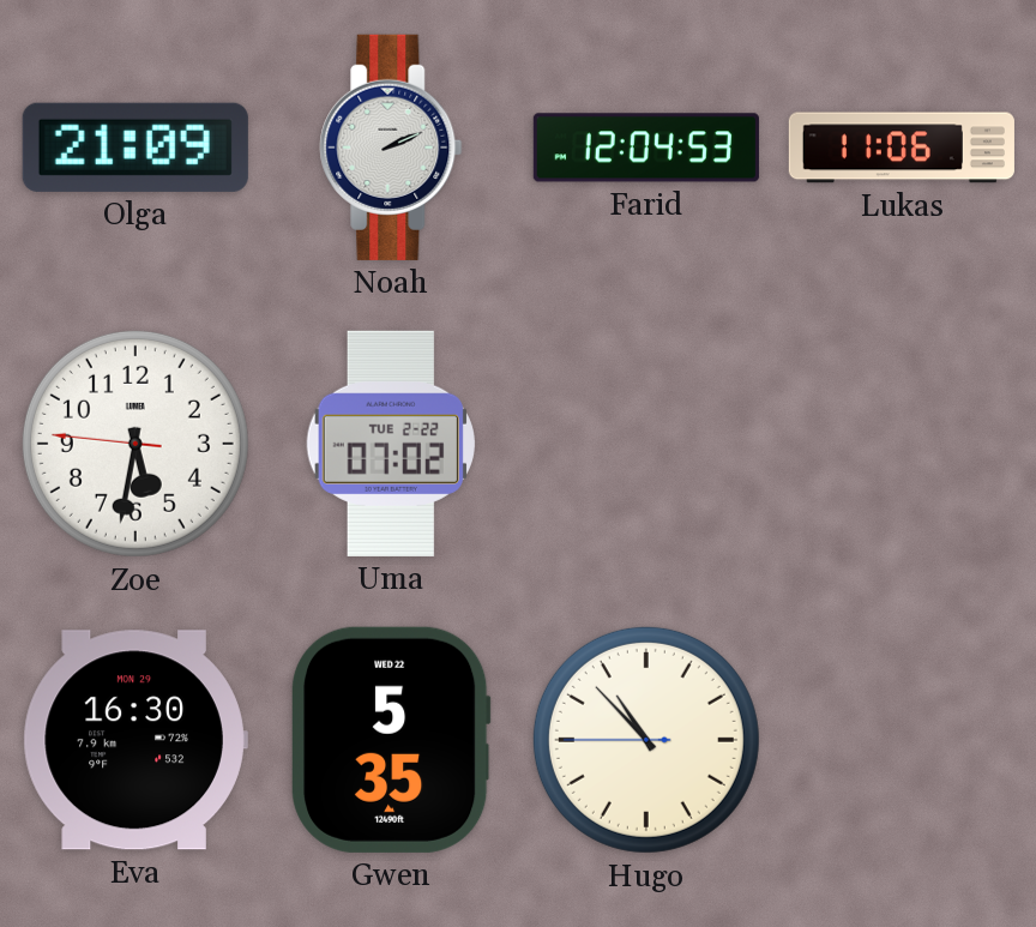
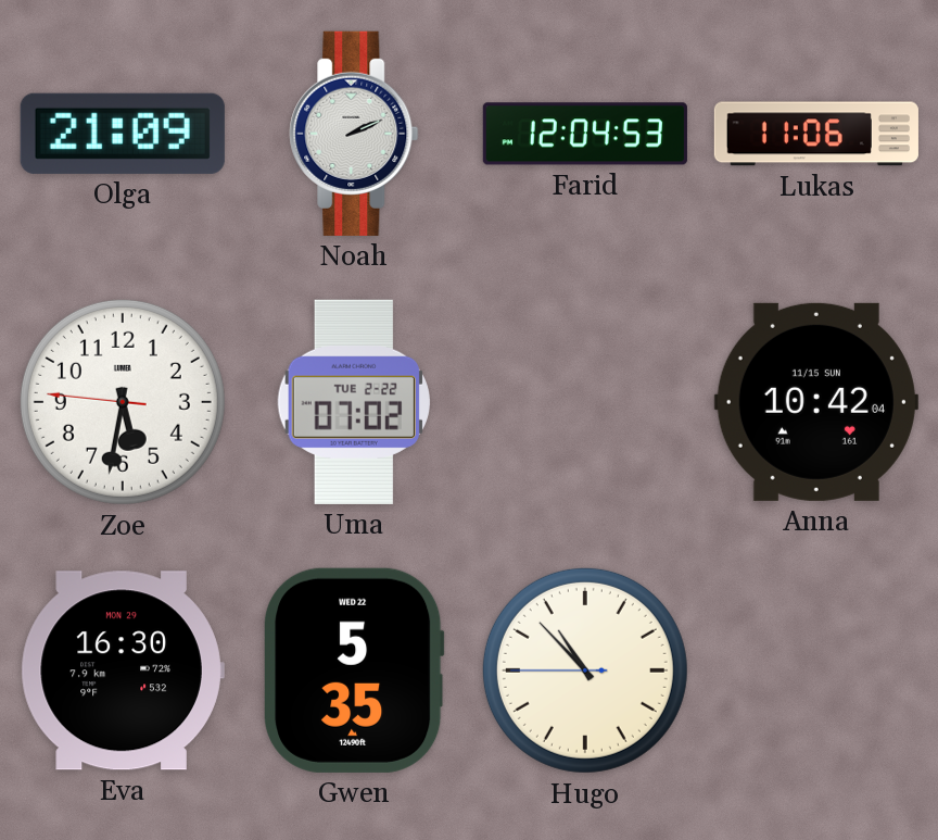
Anna: none -> 10:42 (816, 402)
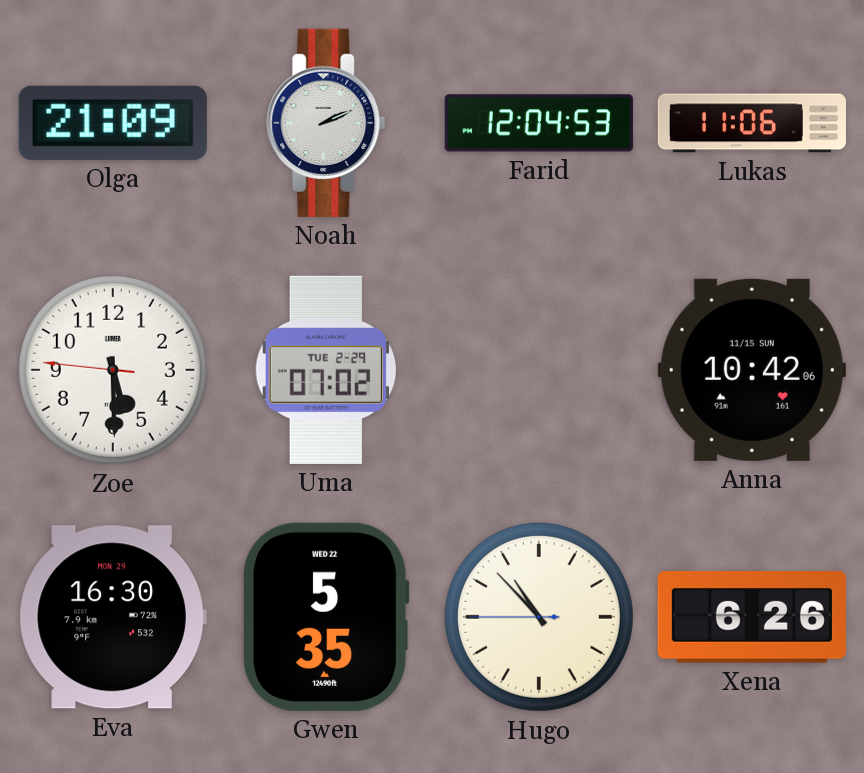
Zoe: 5:31 -> 5:29 (113, 370)
Uma date: TUE 2-22 -> TUE 2-29 (326, 370)
Anna: 10:42:04 -> 10:42:06 (752, 370)
Xena: none -> 6:26 (752, 617)
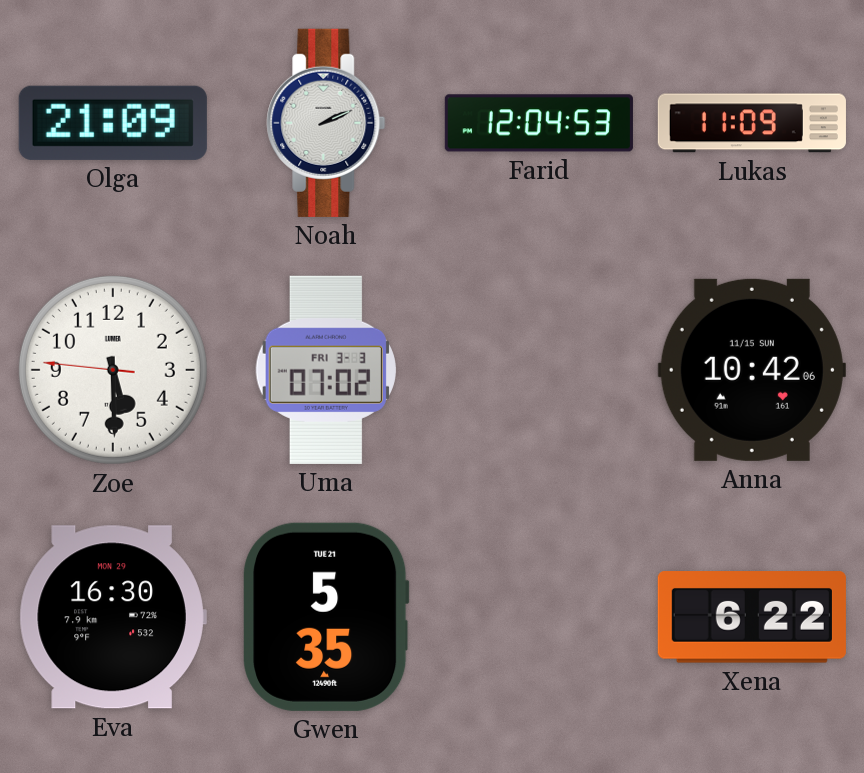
Lukas: 11:06 -> 11:09 (752, 123)
Uma date: TUE 2-29 -> FRI 3-3 (326, 370)
Gwen date: WED 22 -> TUE 21 (326, 617)
Hugo: 10:52 -> none (539, 617)
Xena: 6:26 -> 6:22 (752, 617)
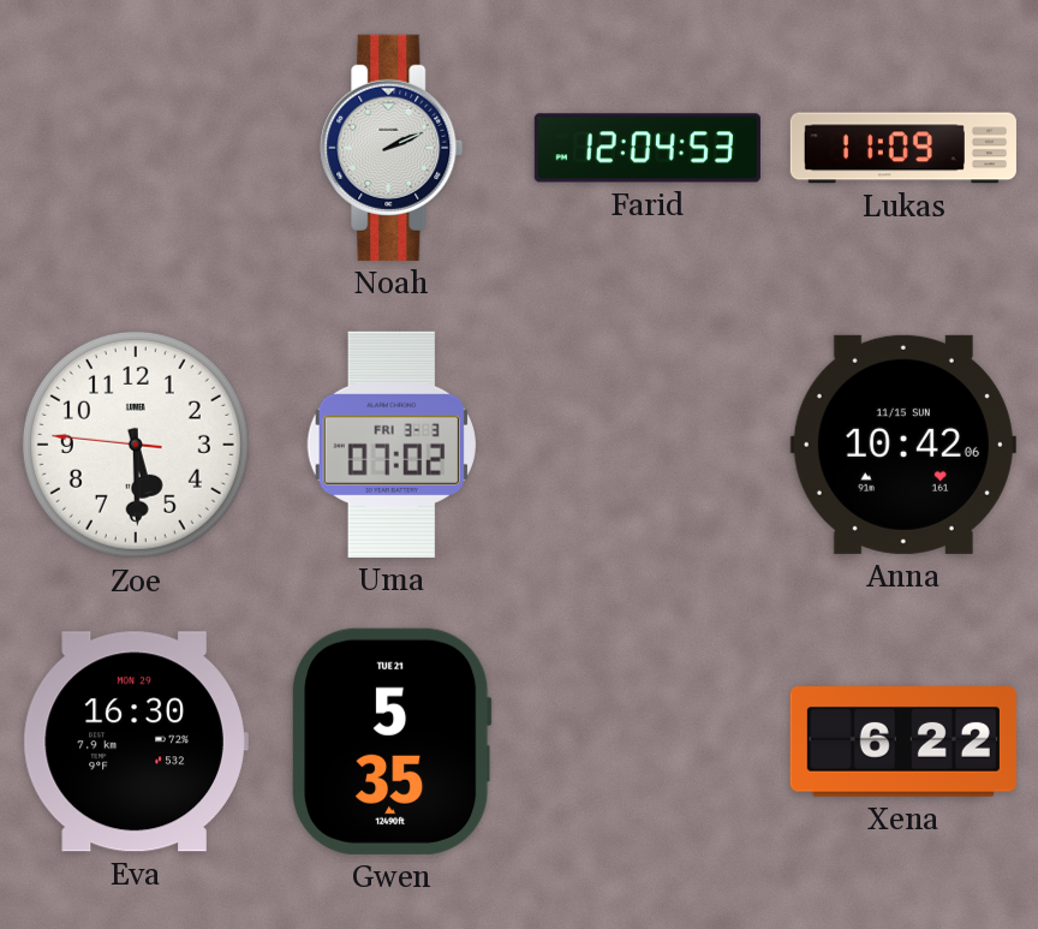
Olga: 21:09 -> none (113, 123)
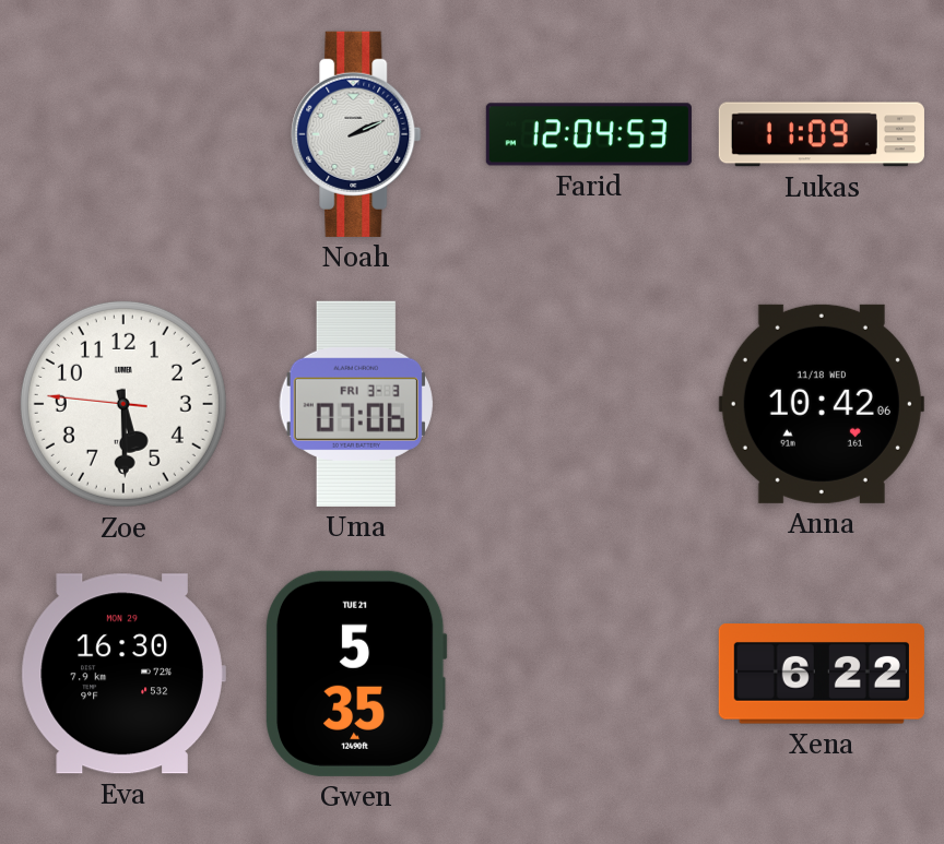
Uma: 07:02 -> 07:06 (356, 404)
Anna date: 11/15 SUN -> 11/18 WED (822, 404)
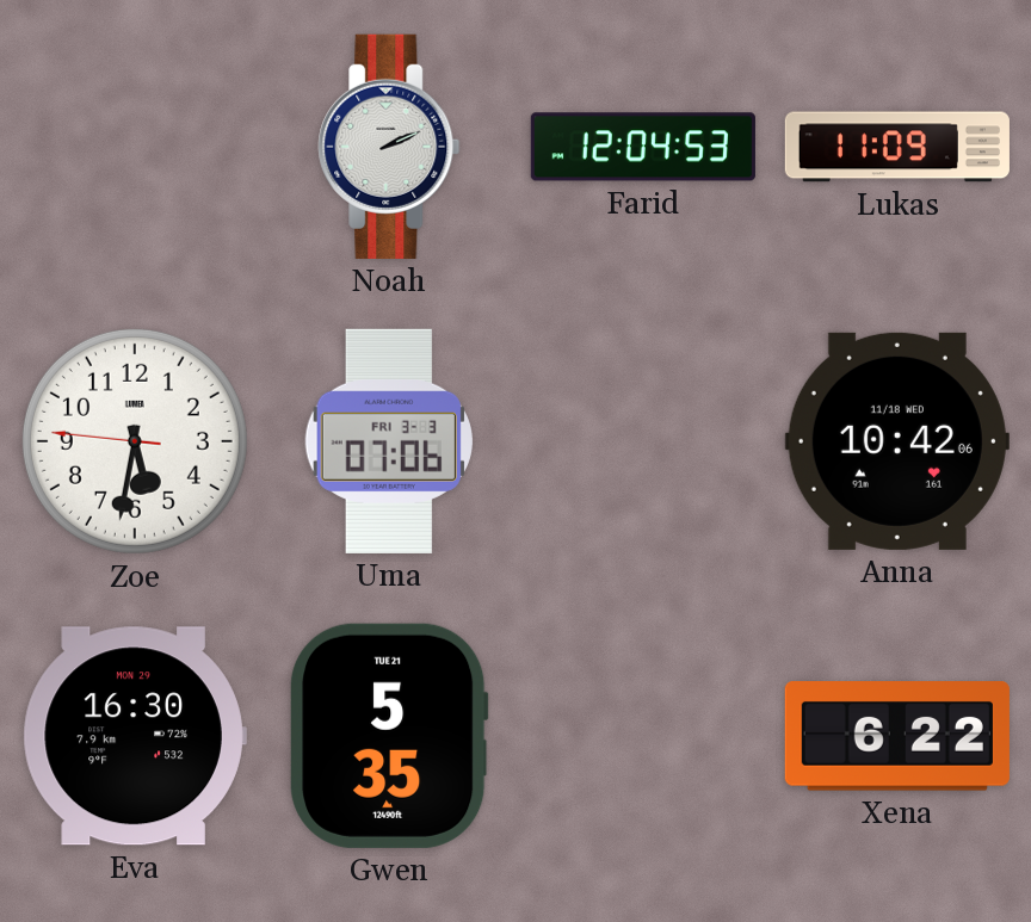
Zoe: 5:29 -> 5:31 (135, 441)
